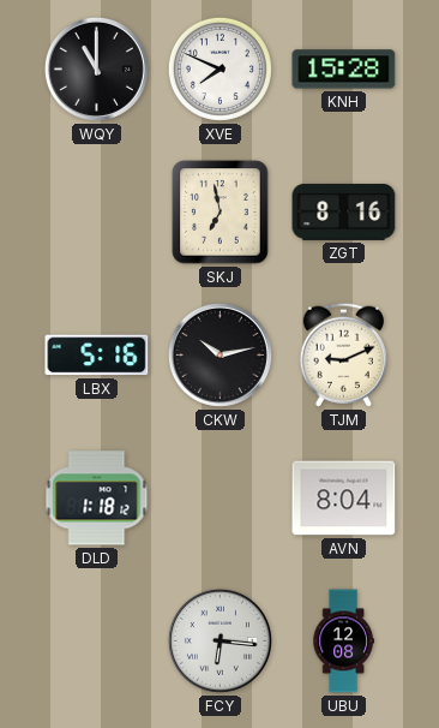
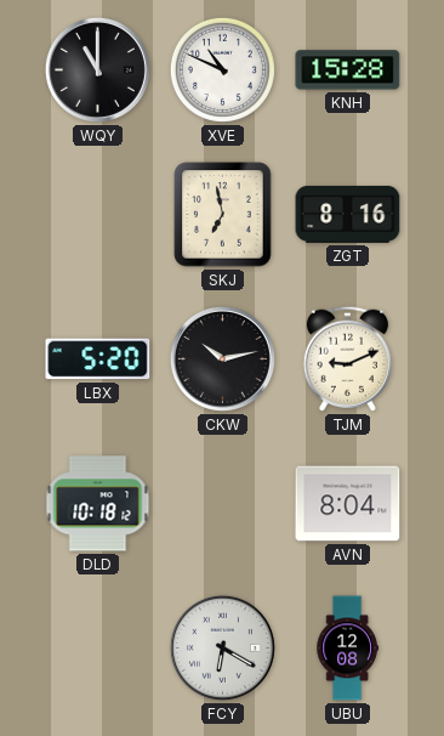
XVE: 7:49 -> 10:49 (222, 69)
LBX: 5:16 -> 5:20 (98, 359)
DLD: 1:18 -> 10:18 (98, 504)
FCY: 6:16 -> 6:20 (222, 647)
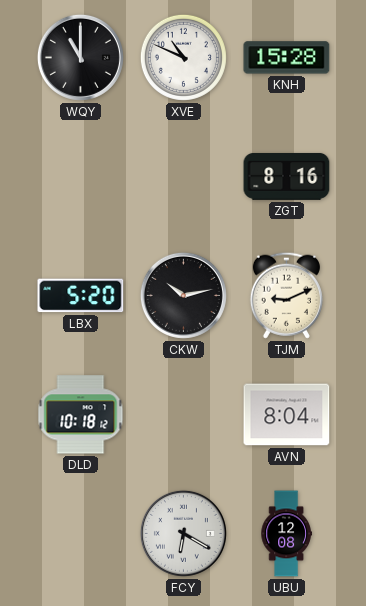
SKJ: 6:58 -> none (223, 215)
